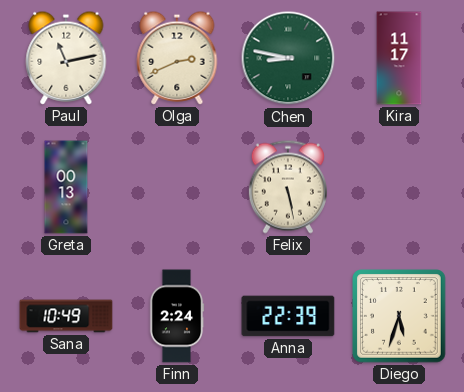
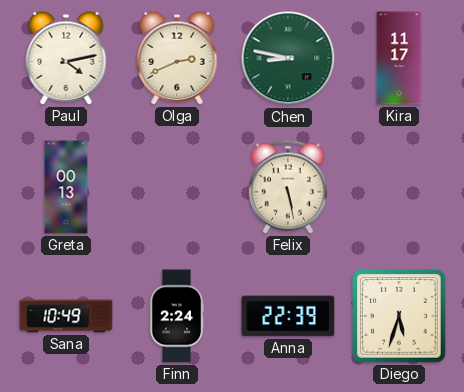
Paul: 11:13 -> 4:13 (66, 58)
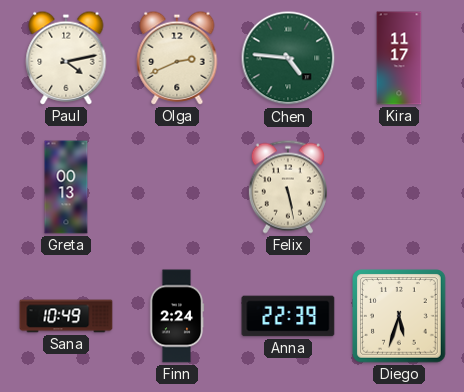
Chen: 8:47 -> 4:46 (288, 58)
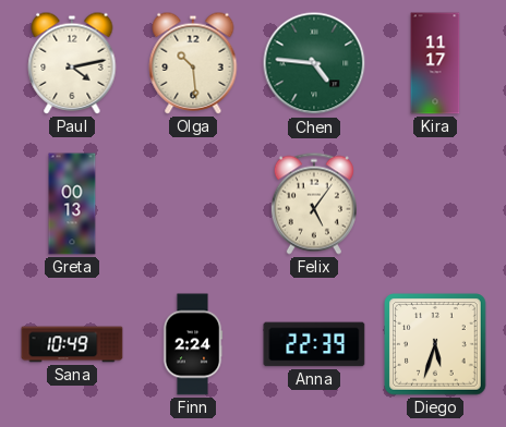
Olga: 2:41 -> 10:29 (193, 63)
Felix: 5:28 -> 5:06 (314, 204)
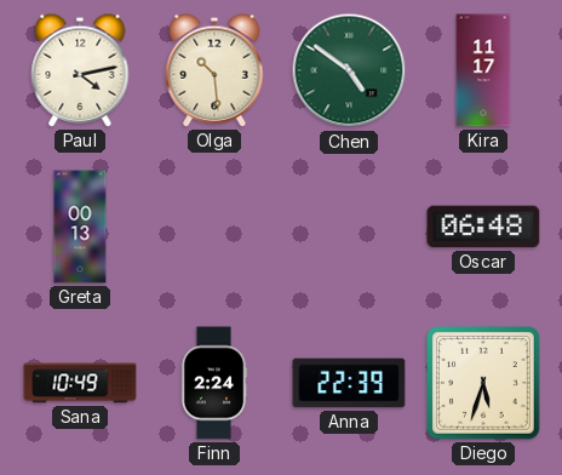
Chen: 4:46 -> 4:51 (349, 70)
Felix: 5:06 -> none (314, 204)
Oscar: none -> 06:48 (483, 227)
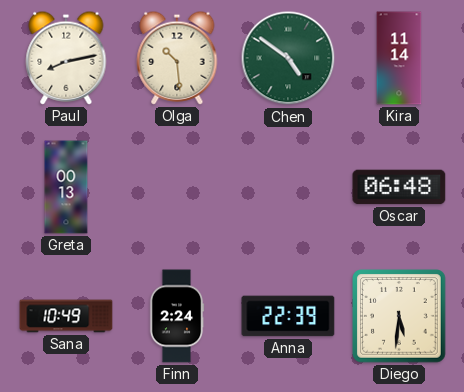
Paul: 4:13 -> 8:13 (66, 58)
Kira: 11:17 -> 11:14 (399, 58)
Diego: 5:33 -> 5:31 (400, 317)
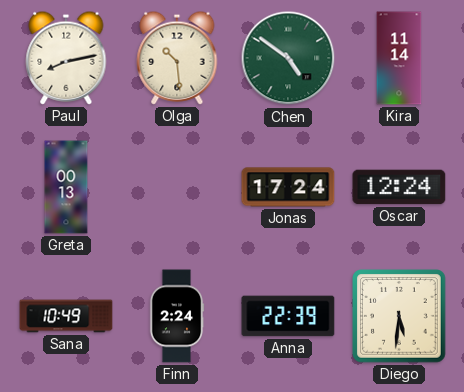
Jonas: none -> 17:24 (288, 187)
Oscar: 06:48 -> 12:24 (399, 187)
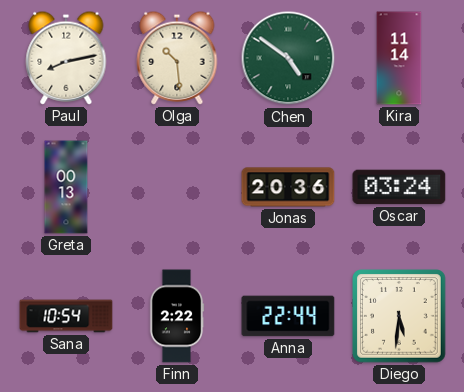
Jonas: 17:24 -> 20:36 (288, 187)
Oscar: 12:24 -> 03:24 (399, 187)
Sana: 10:49 -> 10:54 (66, 316)
Finn: 2:24 -> 2:22 (177, 316)
Anna: 22:39 -> 22:44 (288, 316)
